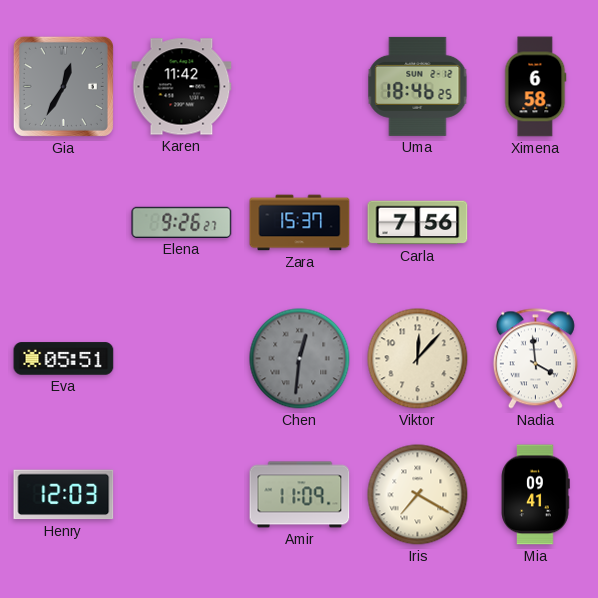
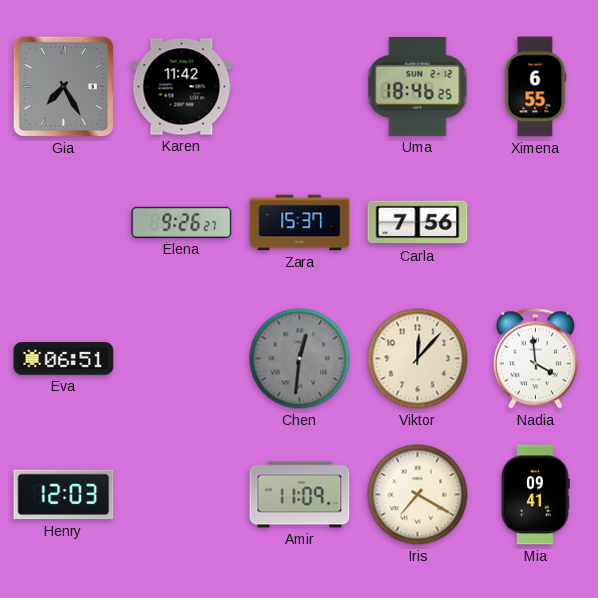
Gia: 12:35 -> 7:25 (63, 86)
Ximena: 6:58 -> 6:55 (536, 87)
Eva: 05:51 -> 06:51 (64, 359)
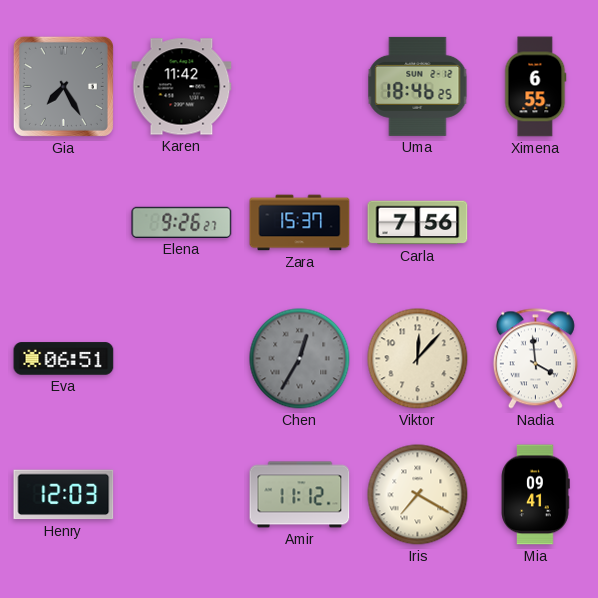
Chen: 12:31 -> 12:35 (300, 359)
Amir: 11:09 -> 11:12 (300, 495)
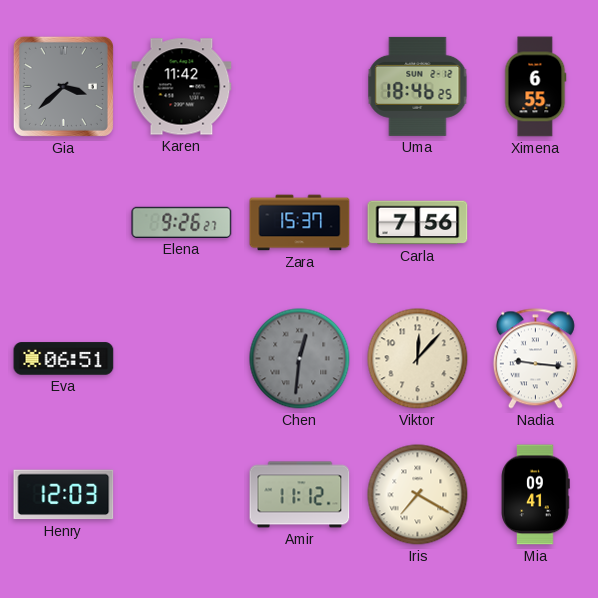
Gia: 7:25 -> 3:38 (63, 86)
Chen: 12:35 -> 12:31 (300, 359)
Nadia: 3:59 -> 9:16 (535, 359)
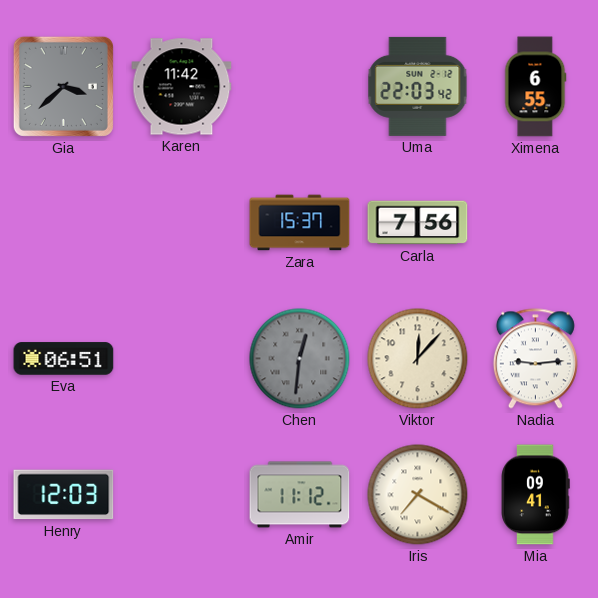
Uma: 18:46 -> 22:03 (418, 86)
Elena: 9:26 -> none (182, 222)
Nadia: 9:16 -> 9:14 (535, 359)
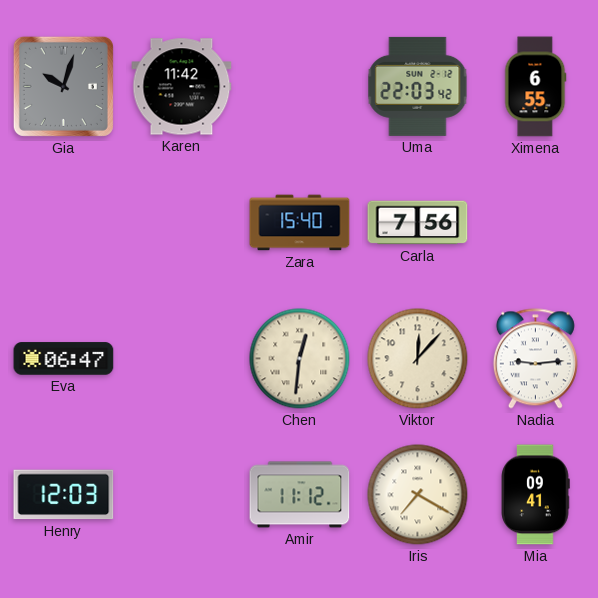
Gia: 3:38 -> 10:03 (63, 86)
Zara: 15:37 -> 15:40 (300, 223)
Eva: 06:51 -> 06:47 (64, 359)
Chen dial: grey -> cream (300, 359)
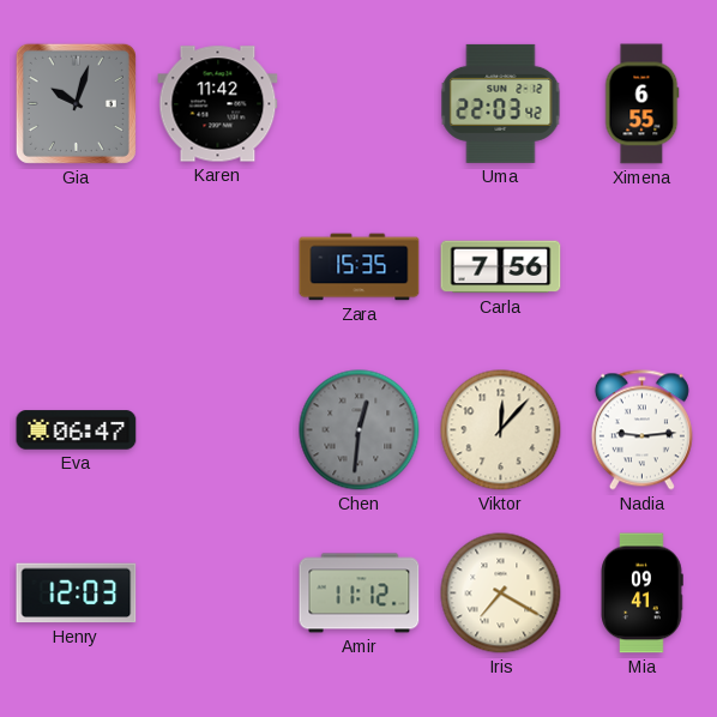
Zara: 15:40 -> 15:35 (360, 267)
Chen dial: cream -> grey (360, 430)
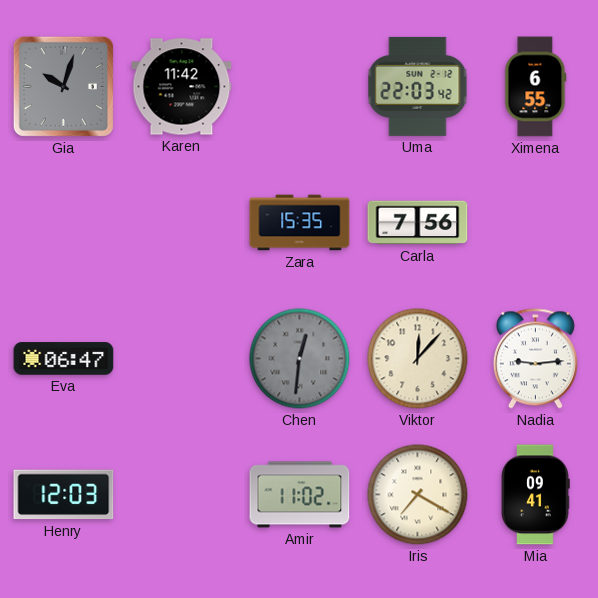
Amir: 11:12 -> 11:02 (300, 495)
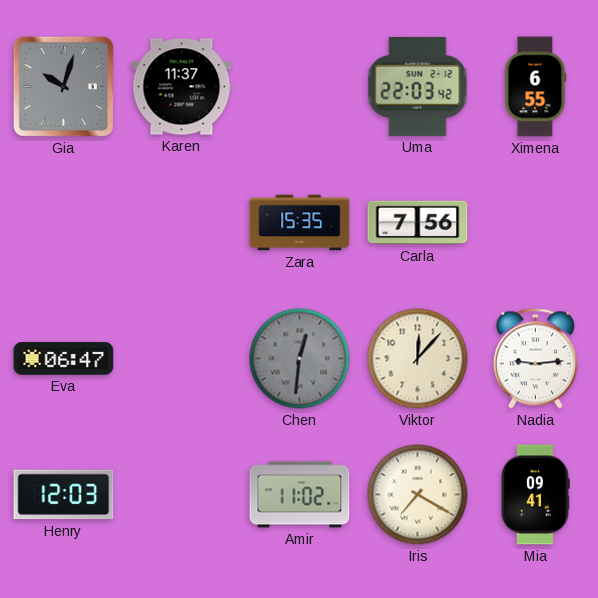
Karen: 11:42 -> 11:37 (182, 87)
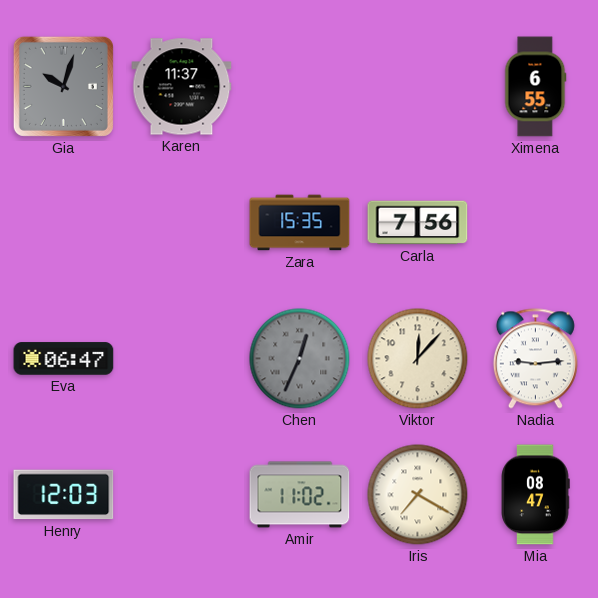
Uma: 22:03 -> none (418, 86)
Chen: 12:31 -> 12:34 (300, 359)
Mia: 09:41 -> 08:47 (535, 495)
